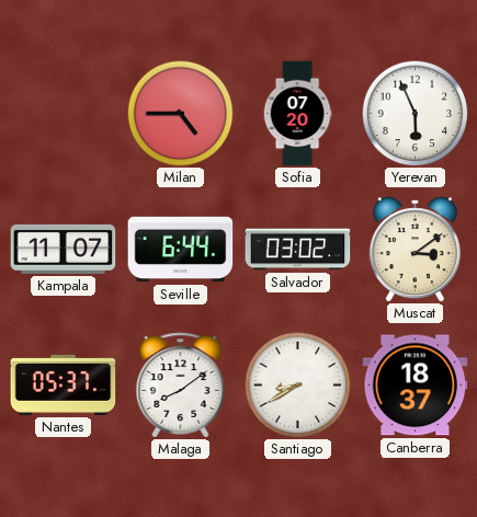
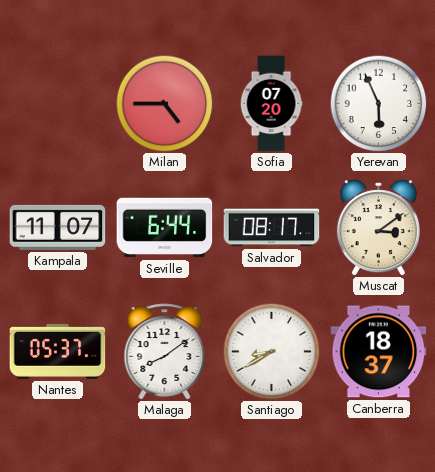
Salvador: 03:02 -> 08:17 (272, 228)
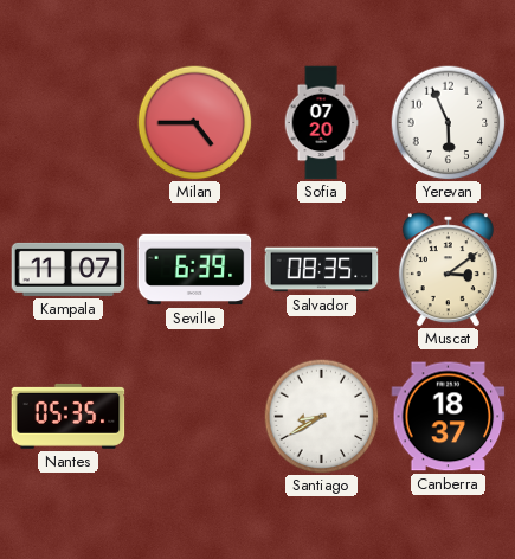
Seville: 6:44 -> 6:39 (195, 270)
Salvador: 08:17 -> 08:35 (322, 270)
Nantes: 05:37 -> 05:35 (69, 416)
Malaga: 8:09 -> none (165, 352)
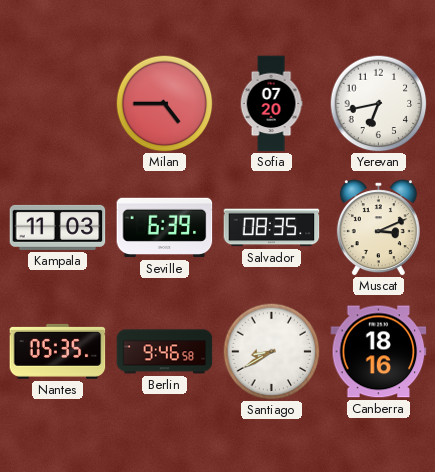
Yerevan: 5:56 -> 6:43 (378, 103)
Kampala: 11:07 -> 11:03 (58, 227)
Muscat: 3:09 -> 3:11 (378, 228)
Berlin: none -> 9:46 (165, 352)
Canberra: 18:37 -> 18:16 (379, 352)
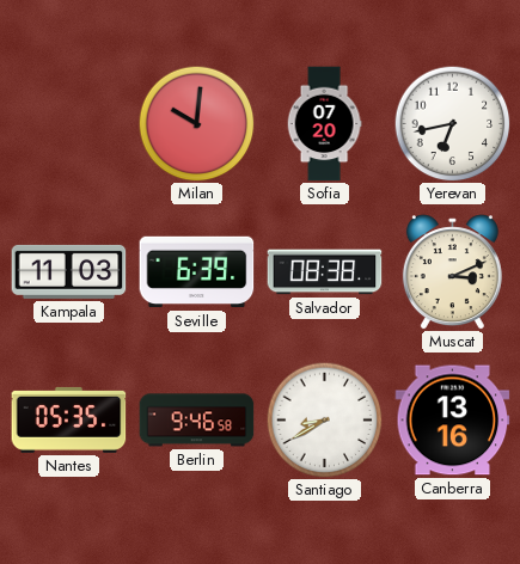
Milan: 4:45 -> 10:01 (196, 123)
Salvador: 08:35 -> 08:38 (325, 272)
Canberra: 18:16 -> 13:16 (453, 421)
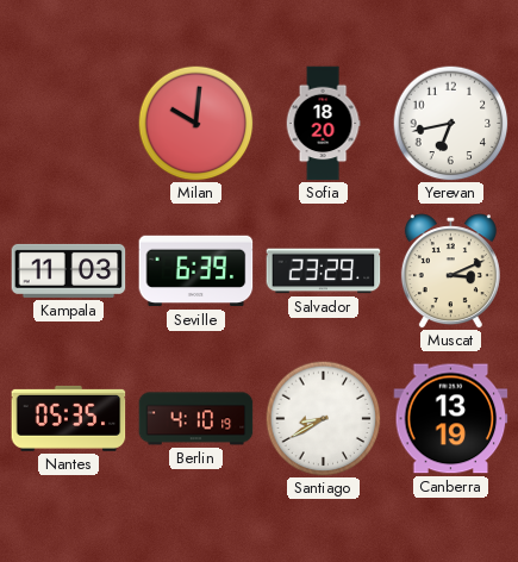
Sofia: 07:20 -> 18:20 (323, 124)
Salvador: 08:38 -> 23:29 (324, 271)
Berlin: 9:46 -> 4:10 (196, 419)
Canberra: 13:16 -> 13:19 (451, 419)
